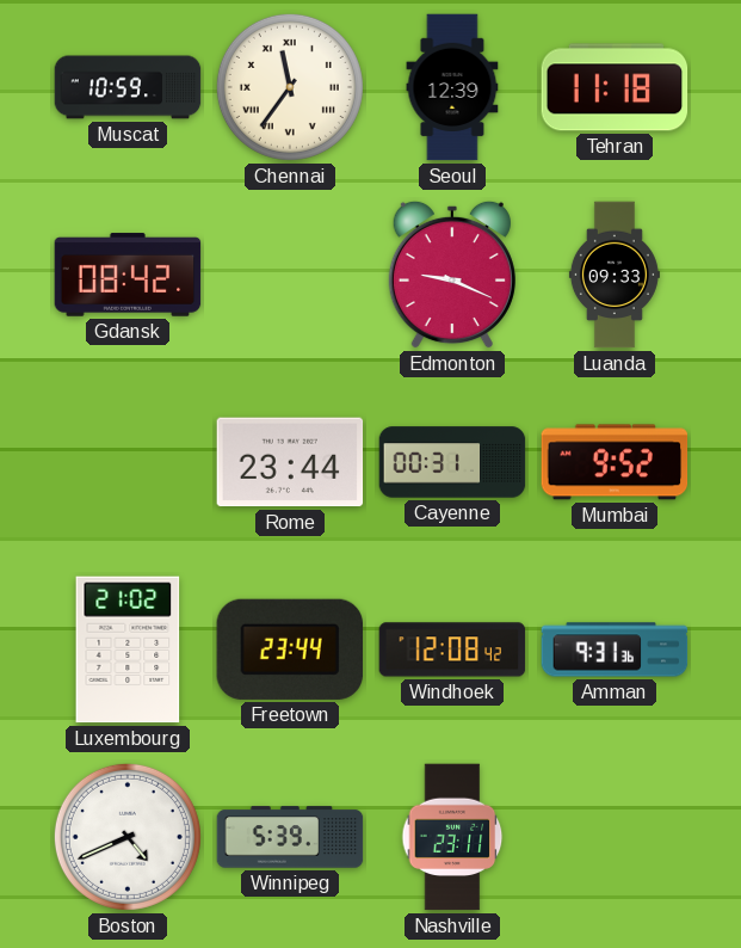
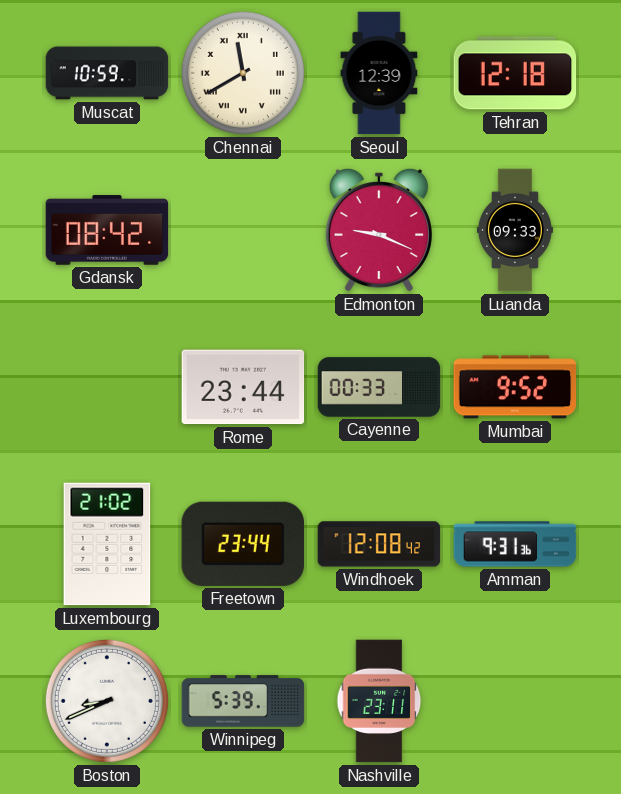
Chennai: 11:36 -> 11:40 (243, 73)
Tehran: 11:18 -> 12:18 (515, 73)
Cayenne: 00:31 -> 00:33 (379, 387)
Boston: 4:41 -> 8:41 (107, 701)
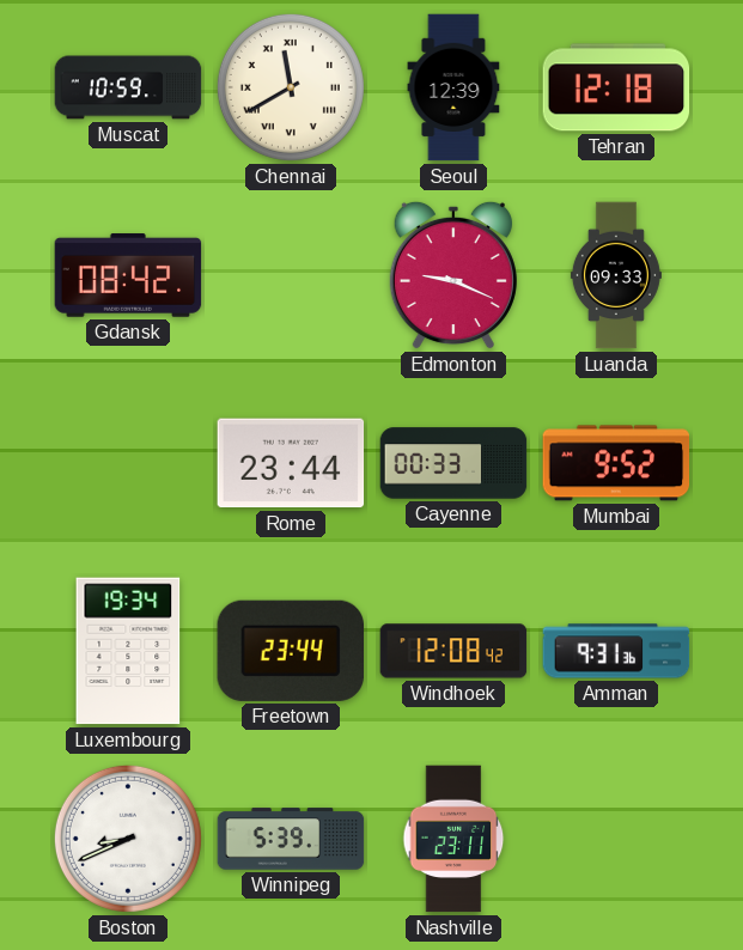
Luxembourg: 21:02 -> 19:34 (128, 651)
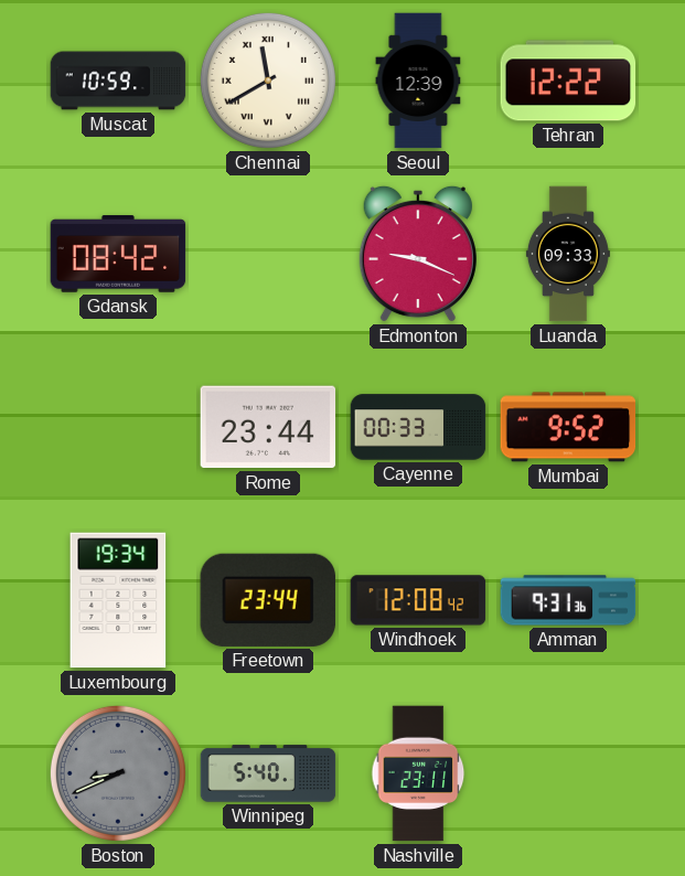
Tehran: 12:18 -> 12:22 (568, 81)
Boston dial: white -> grey (118, 773)
Winnipeg: 5:39 -> 5:40 (268, 773)
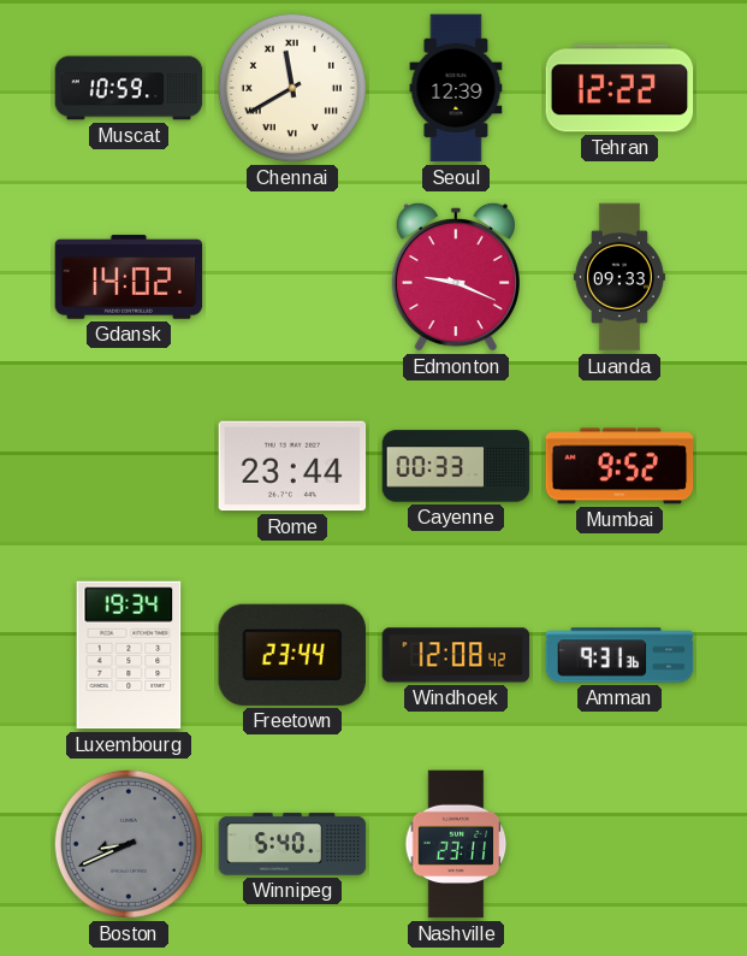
Gdansk: 08:42 -> 14:02 (129, 277)
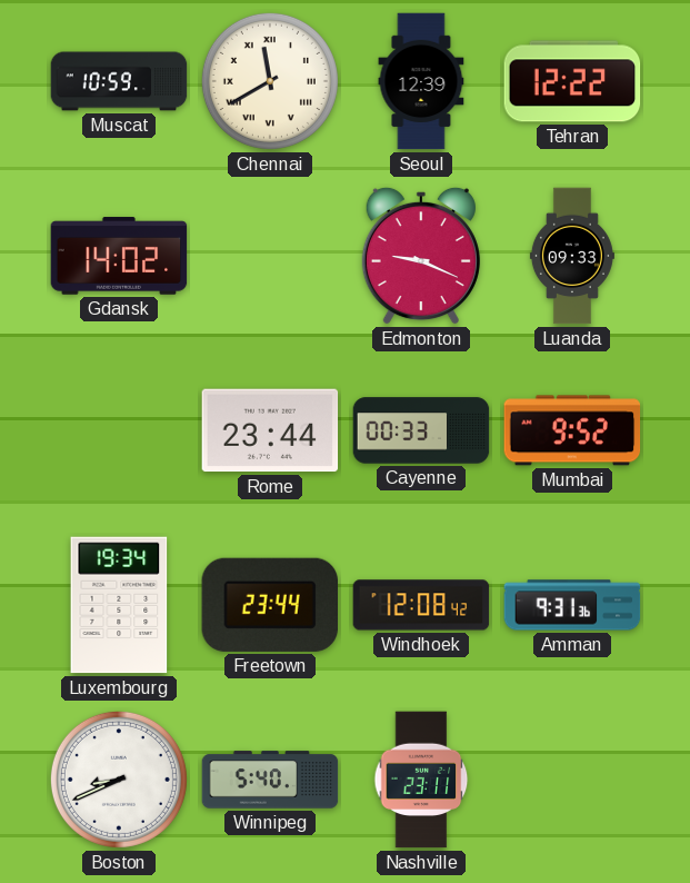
Boston dial: grey -> white (119, 780)
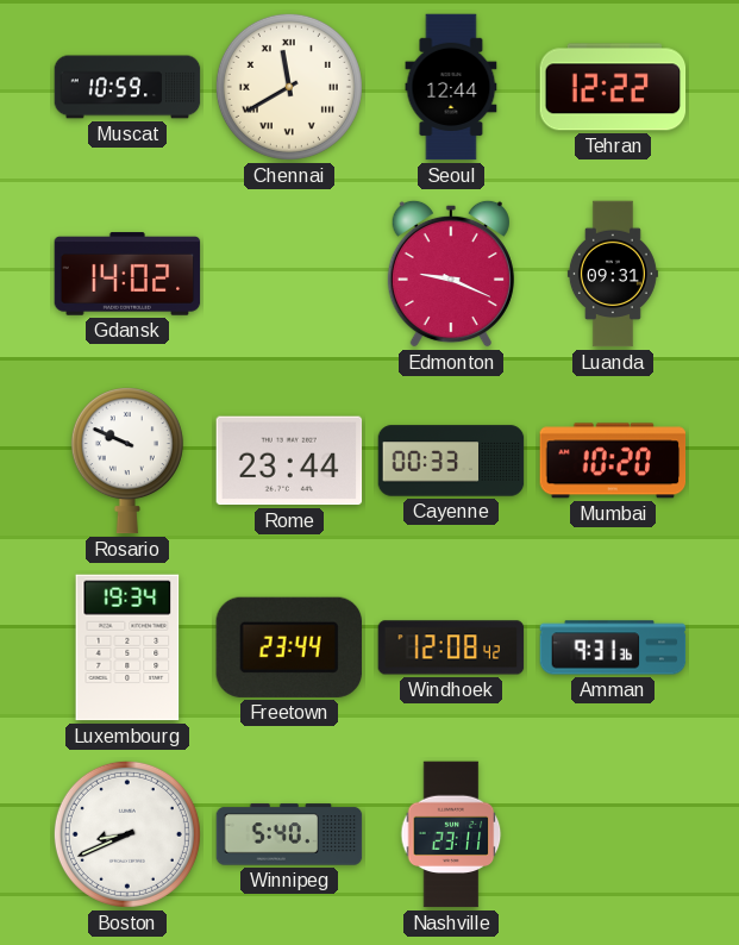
Seoul: 12:39 -> 12:44 (451, 87)
Luanda: 09:33 -> 09:31 (613, 274)
Rosario: none -> 9:49 (127, 461)
Mumbai: 9:52 -> 10:20 (613, 461)
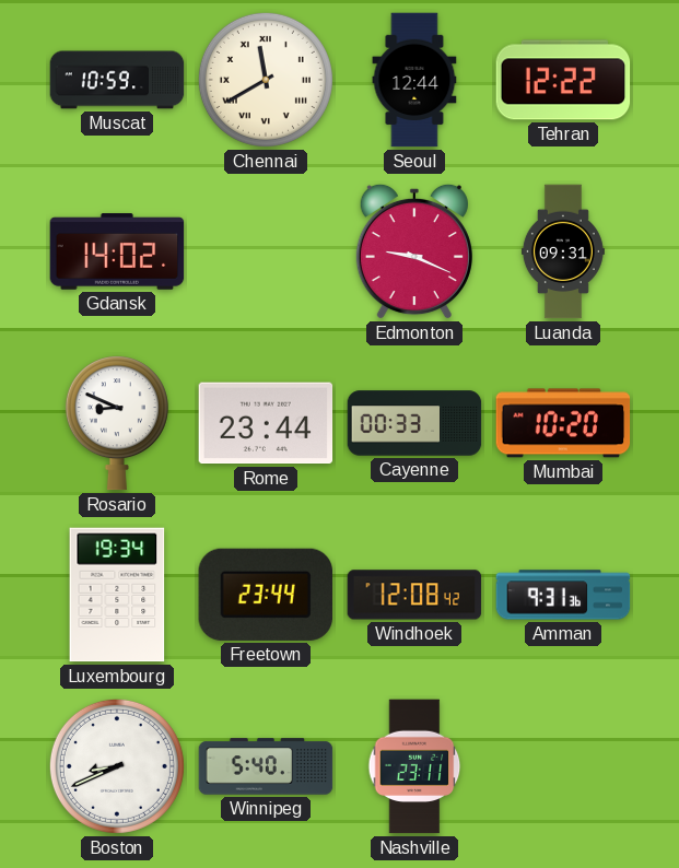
Rosario: 9:49 -> 8:49 (117, 423)
